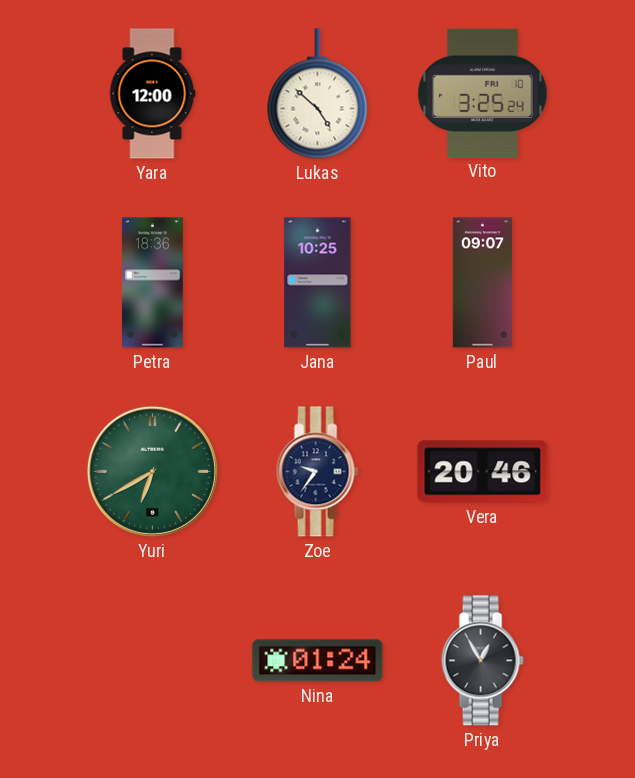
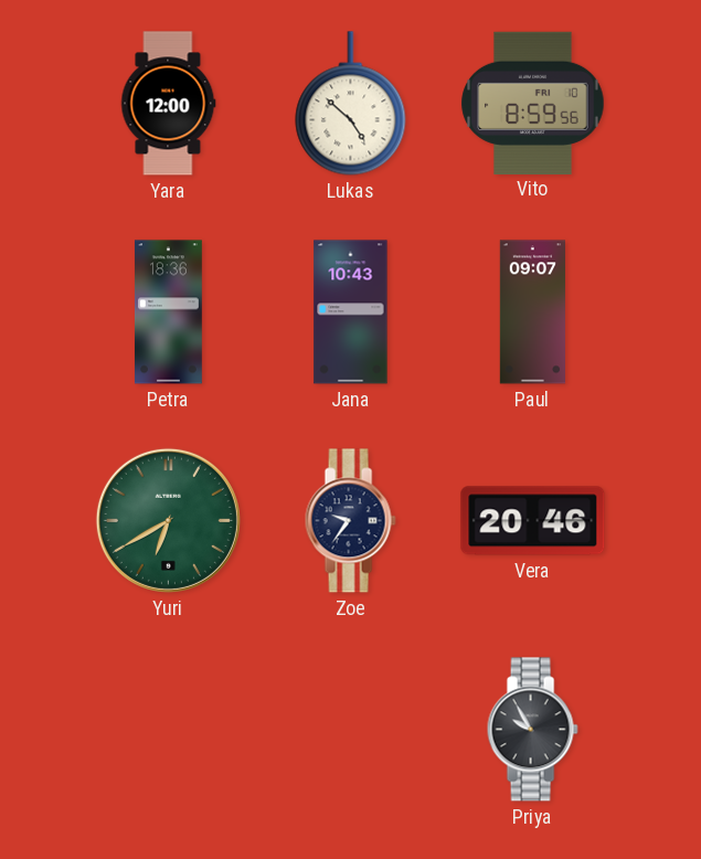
Vito: 3:25 -> 8:59 (533, 103)
Jana: 10:25 -> 10:43 (351, 312)
Nina: 01:24 -> none (318, 661)
Priya: 12:55 -> 9:55 (532, 730)
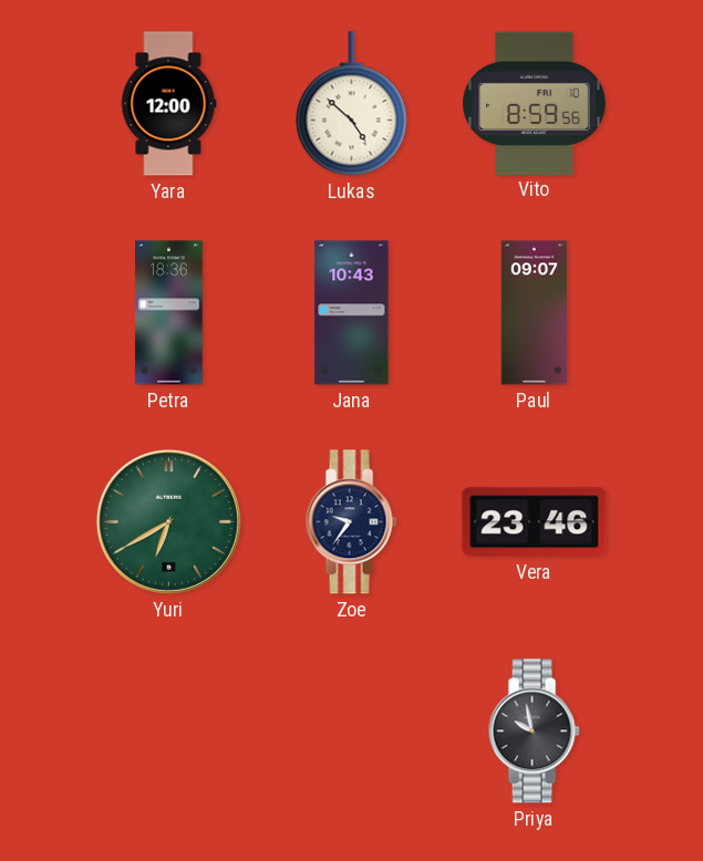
Vera: 20:46 -> 23:46 (535, 522)
Priya: 9:55 -> 9:58 (534, 732)
